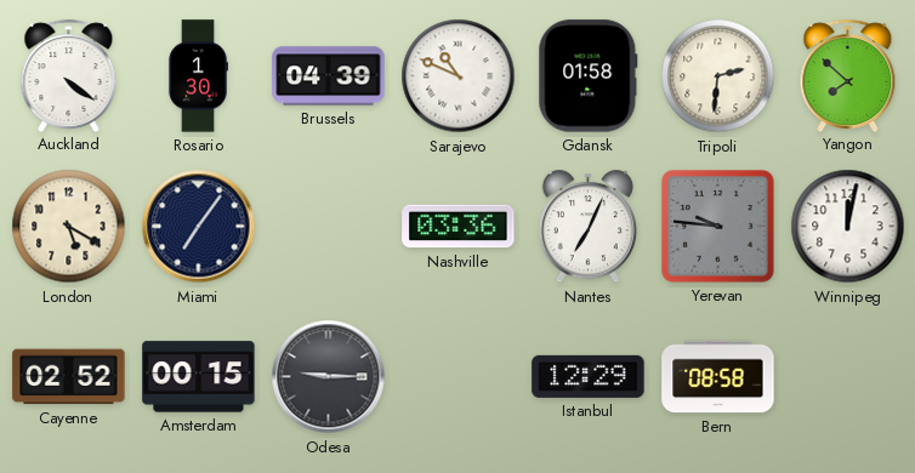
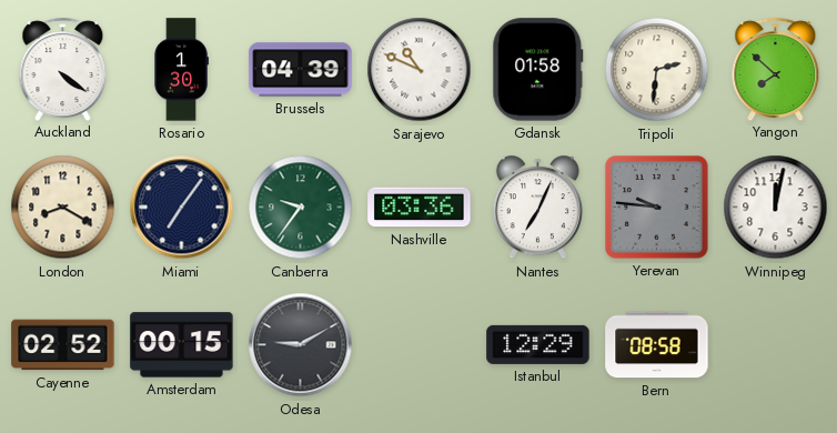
London: 5:20 -> 8:20 (63, 208)
Canberra: none -> 9:36 (301, 208)
Odesa: 9:15 -> 9:10 (301, 345)
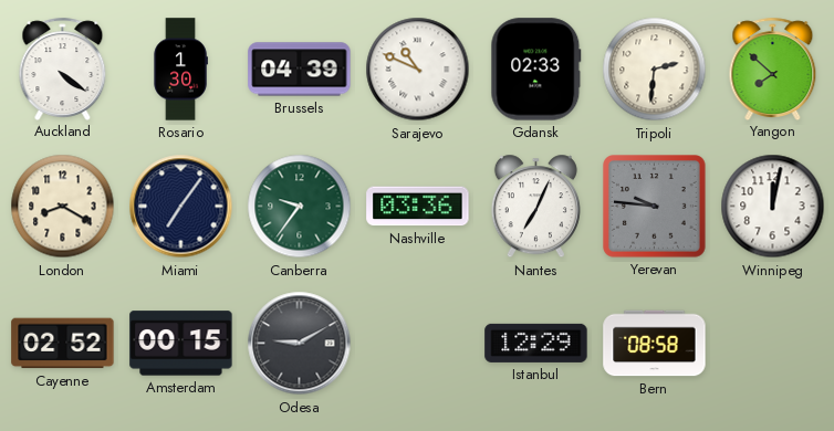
Gdansk: 01:58 -> 02:33 (536, 70)
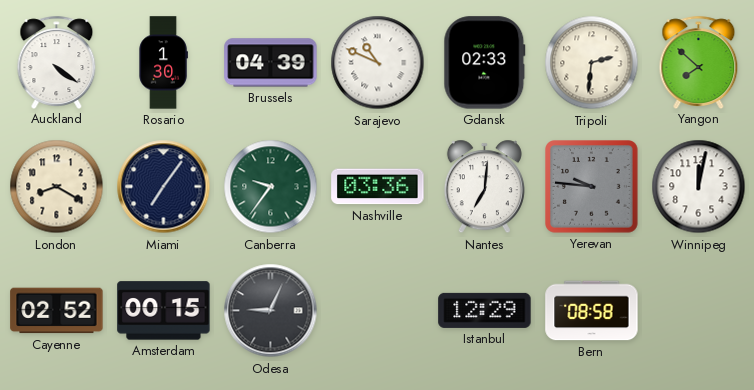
Nantes: 7:04 -> 7:01 (484, 187)
Odesa: 9:10 -> 9:04 (271, 311)
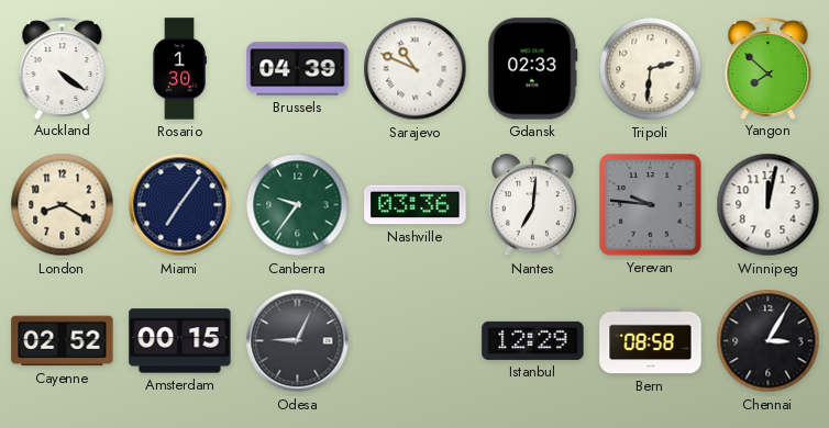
Chennai: none -> 3:05 (769, 341)
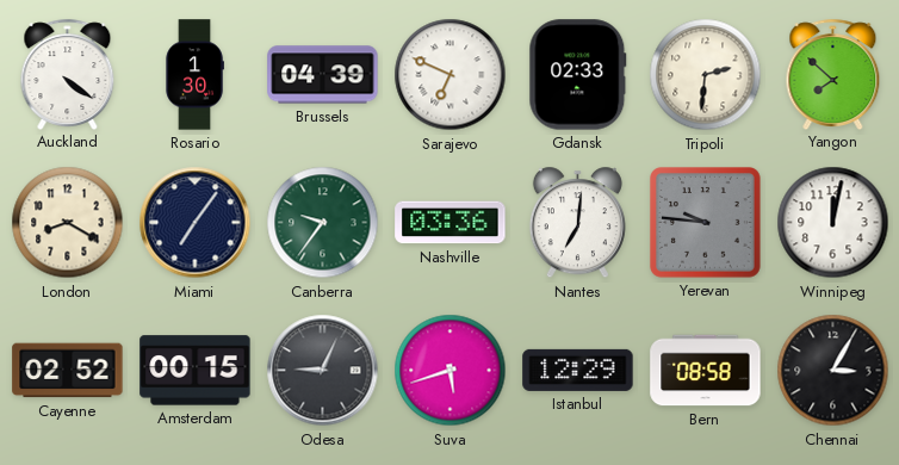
Sarajevo: 10:49 -> 6:49 (451, 75)
Suva: none -> 5:42 (451, 371)
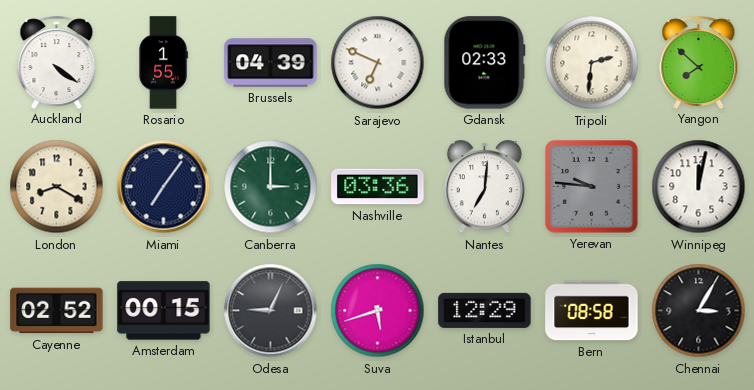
Rosario: 1:30 -> 1:55 (163, 63)
Canberra: 9:36 -> 3:00 (271, 187)
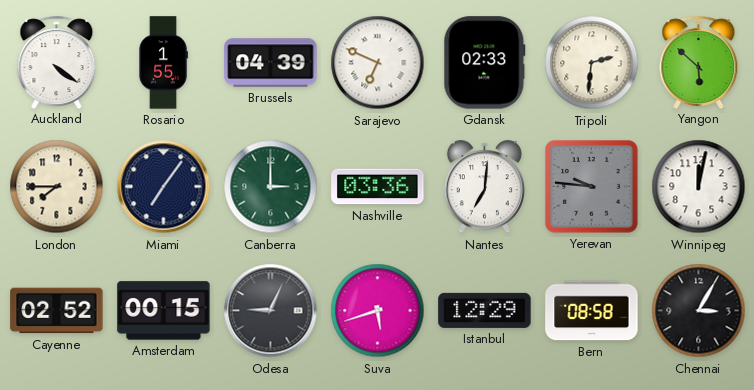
Yangon: 7:52 -> 5:52 (699, 62)
London: 8:20 -> 7:45 (57, 187)
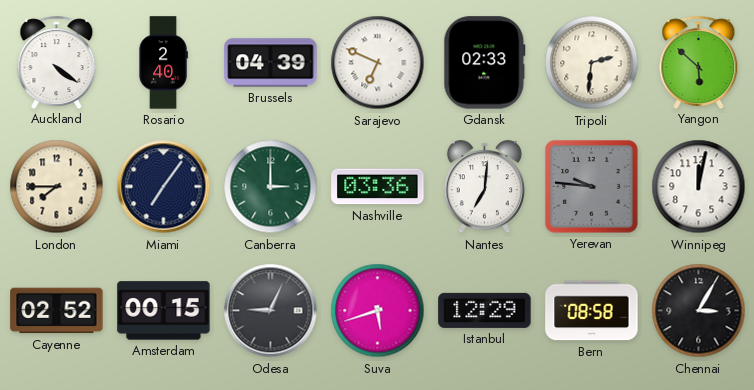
Rosario: 1:55 -> 2:40 (163, 63)
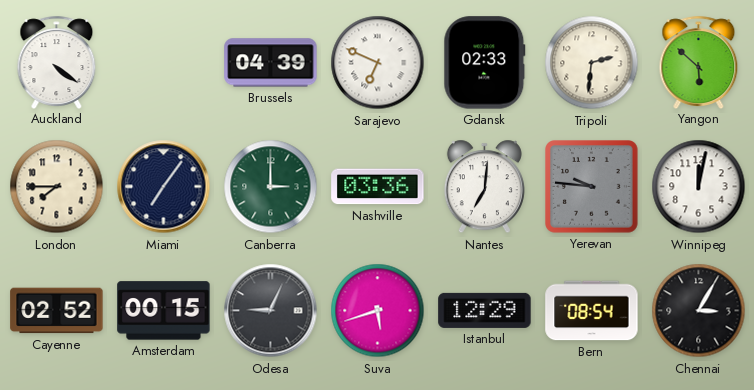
Rosario: 2:40 -> none (163, 63)
Bern: 08:58 -> 08:54 (592, 311)
